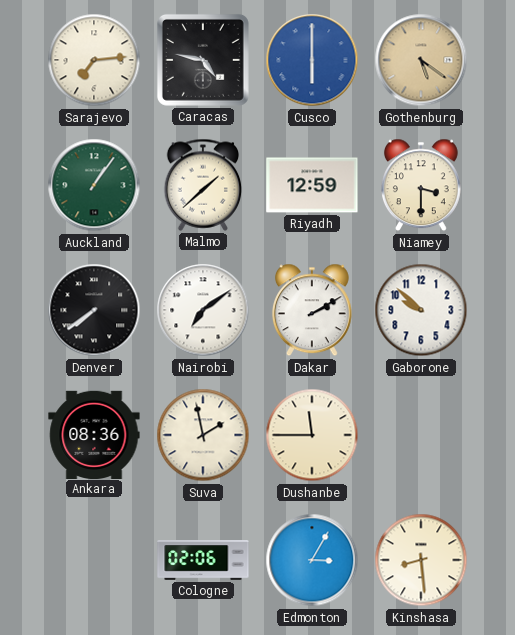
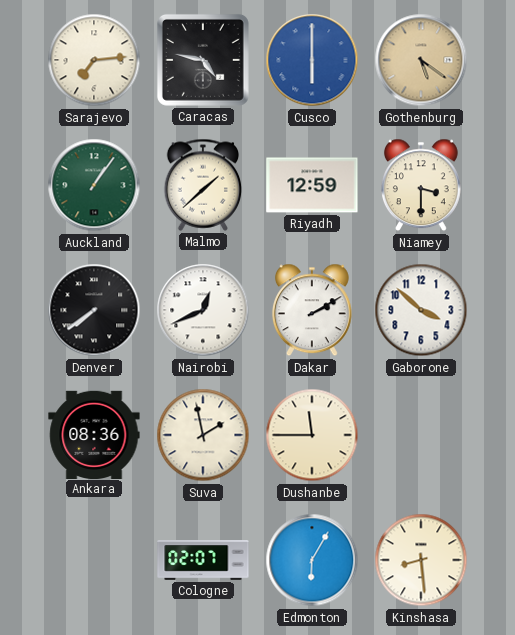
Nairobi: 7:09 -> 12:41 (203, 310)
Gaborone: 9:52 -> 3:52 (421, 310)
Cologne: 02:06 -> 02:07 (203, 560)
Edmonton: 3:05 -> 6:05 (312, 560)
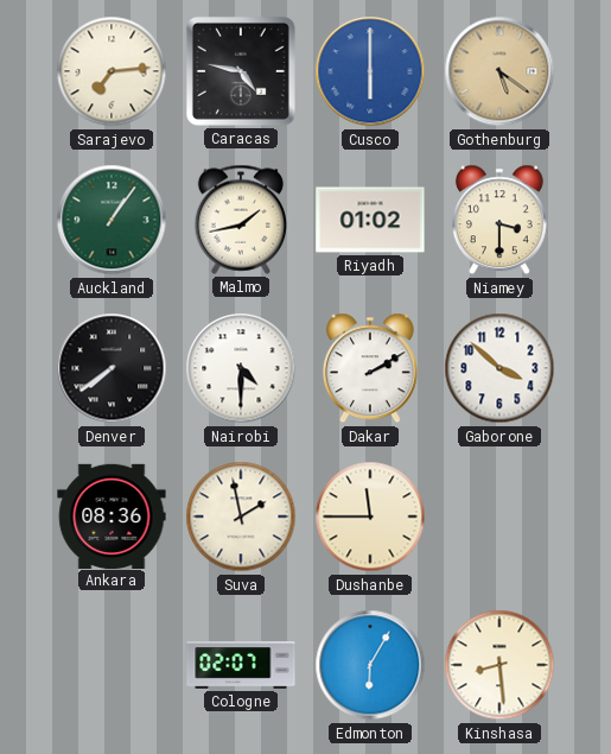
Malmo: 1:38 -> 1:43 (241, 220)
Riyadh: 12:59 -> 01:02 (370, 220)
Nairobi: 12:41 -> 4:30 (241, 368)
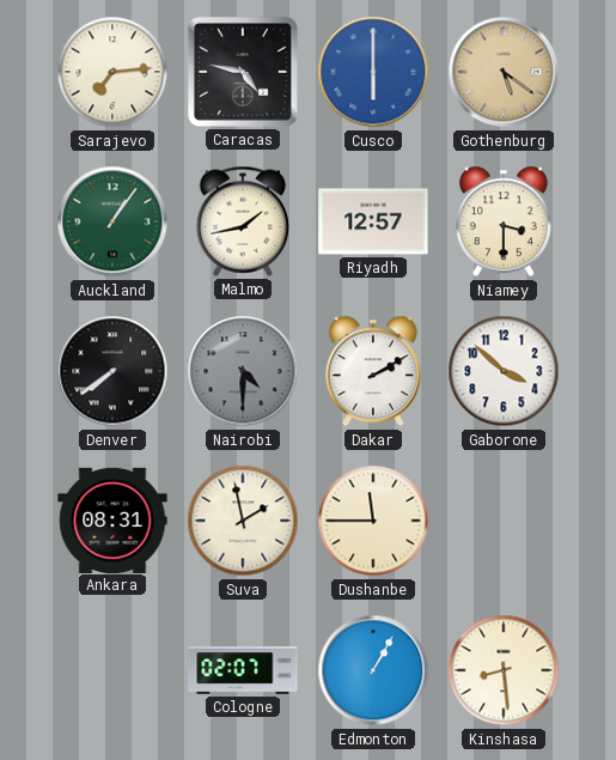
Riyadh: 01:02 -> 12:57 (373, 221)
Nairobi dial: white -> grey (243, 371)
Ankara: 08:36 -> 08:31 (112, 519)
Edmonton: 6:05 -> 1:05 (373, 670)
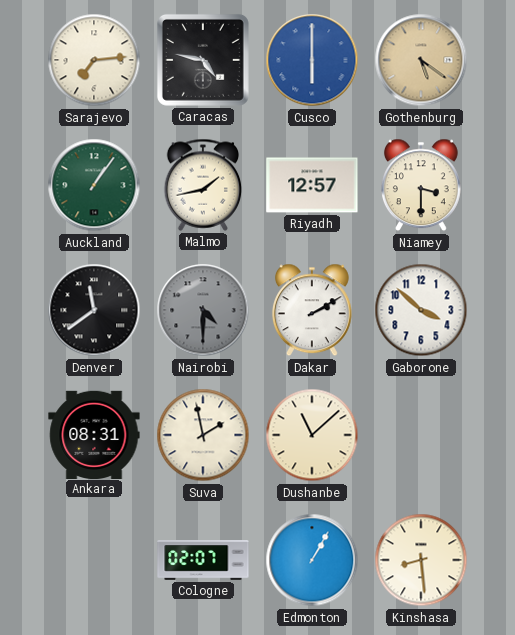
Denver: 7:39 -> 11:39 (94, 310)
Dushanbe: 11:45 -> 11:08 (312, 435)
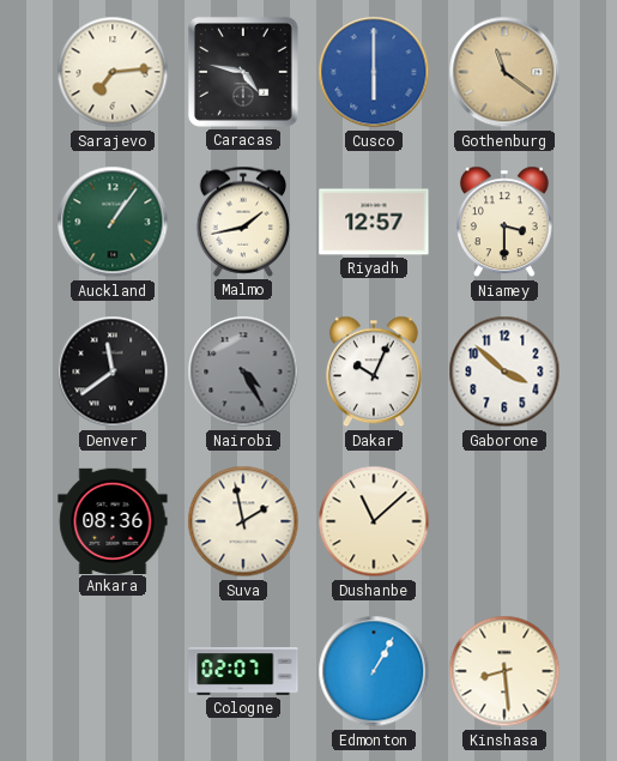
Gothenburg: 5:21 -> 11:21 (504, 72)
Nairobi: 4:30 -> 4:25 (243, 372)
Dakar: 2:10 -> 10:04 (374, 372)
Ankara: 08:31 -> 08:36 (113, 520)
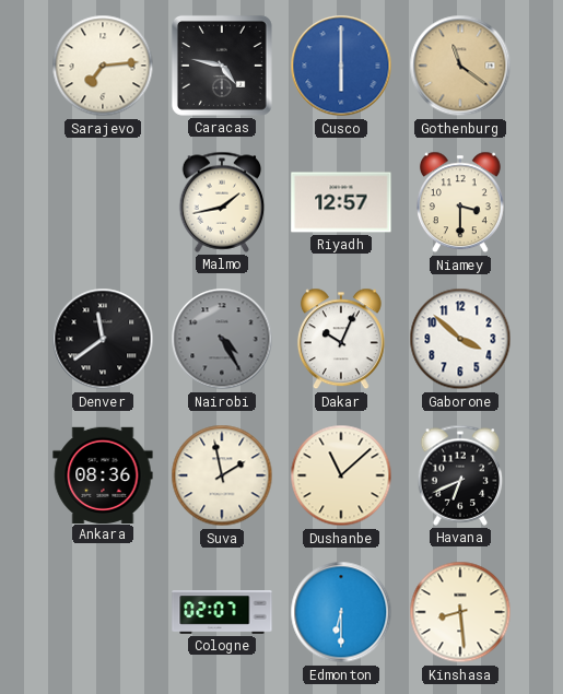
Auckland: 1:06 -> none (113, 222)
Havana: none -> 6:41 (460, 475)
Edmonton: 1:05 -> 6:30 (341, 612)
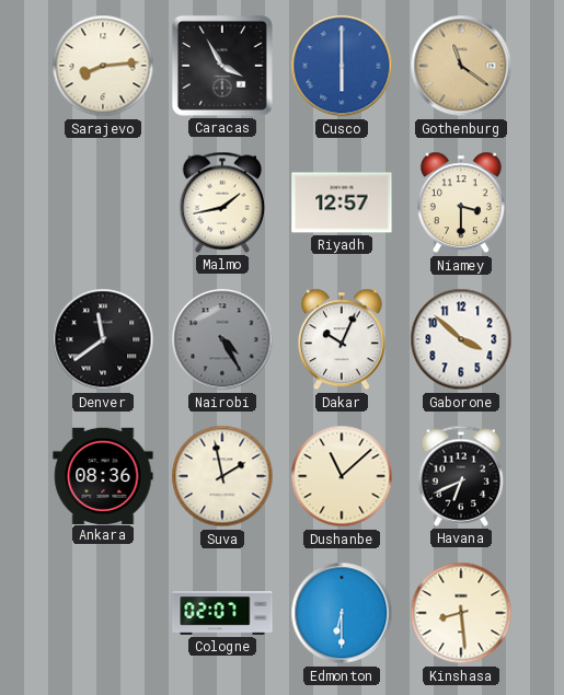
Sarajevo: 7:14 -> 8:14 (103, 66)
Caracas: 4:47 -> 3:55 (222, 66)
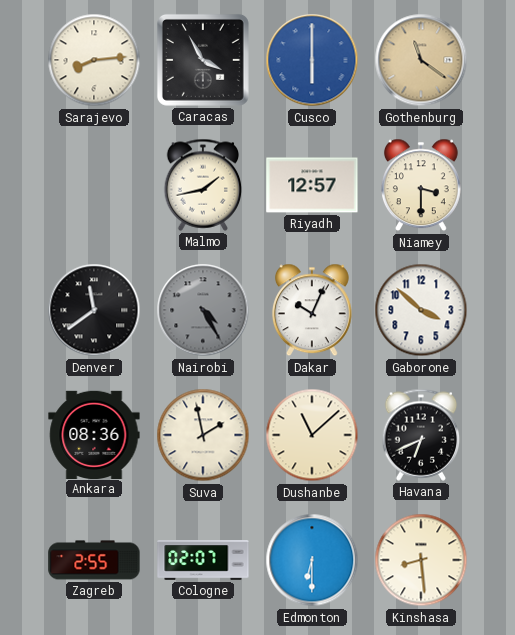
Zagreb: none -> 2:55 (94, 560)
